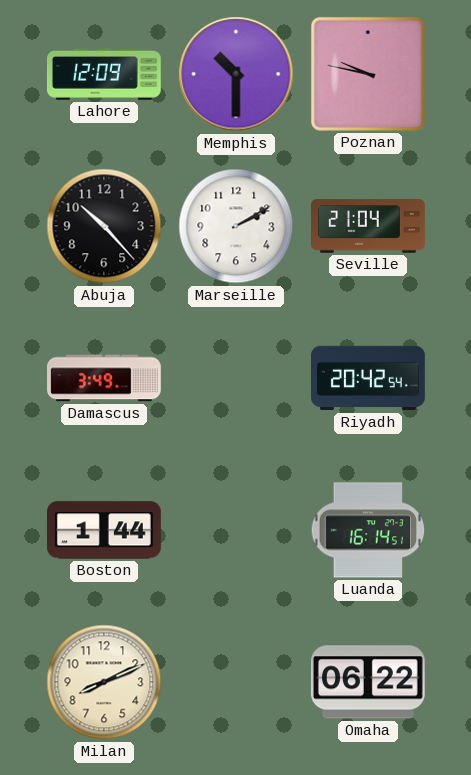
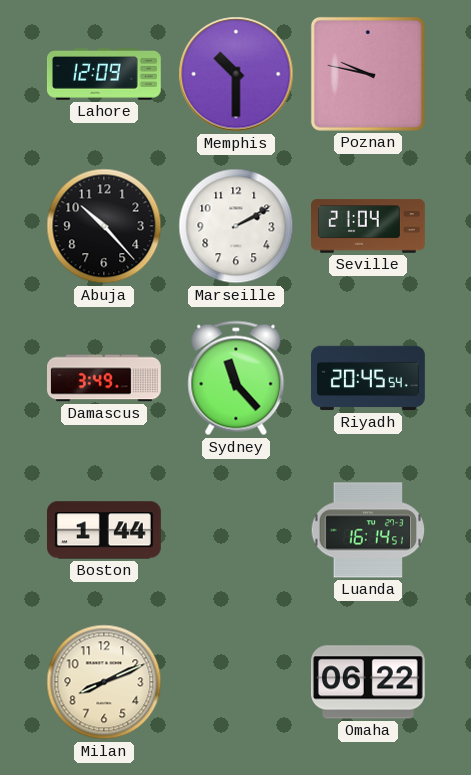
Sydney: none -> 11:23 (236, 378)
Riyadh: 20:42 -> 20:45 (369, 378)
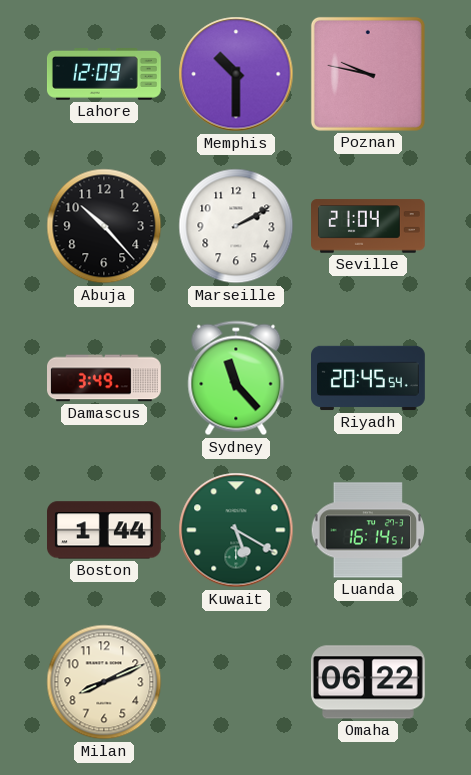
Kuwait: none -> 5:20 (236, 530)
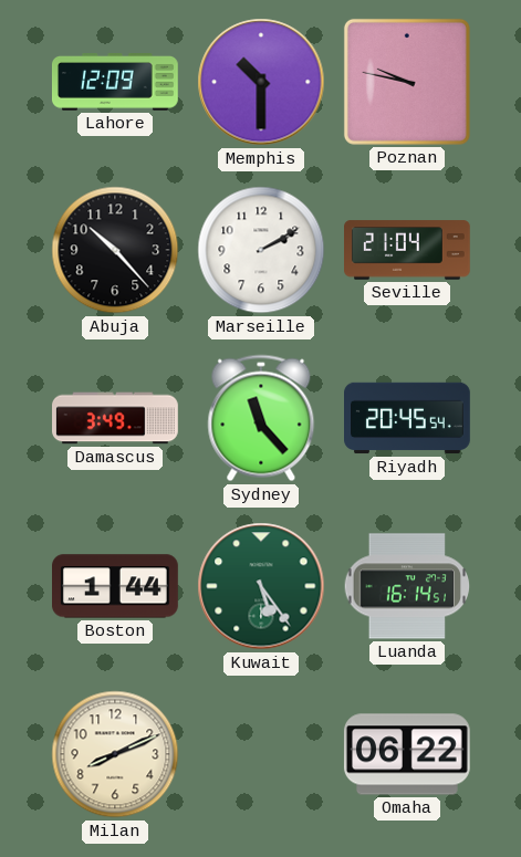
Kuwait: 5:20 -> 5:24 (261, 586)
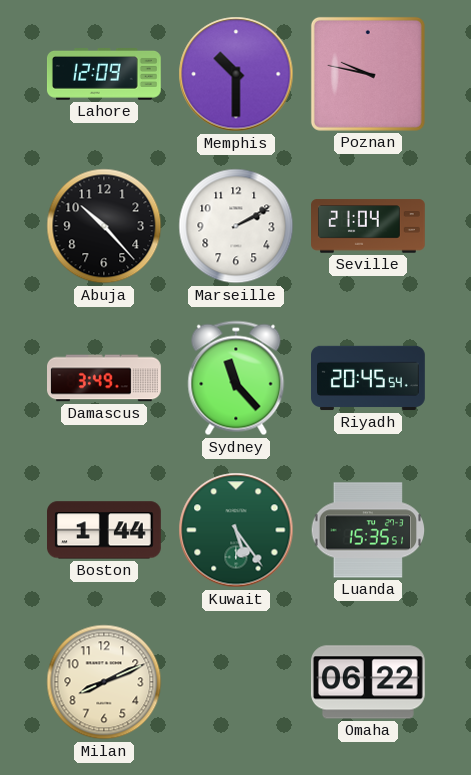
Luanda: 16:14 -> 15:35 (368, 530)
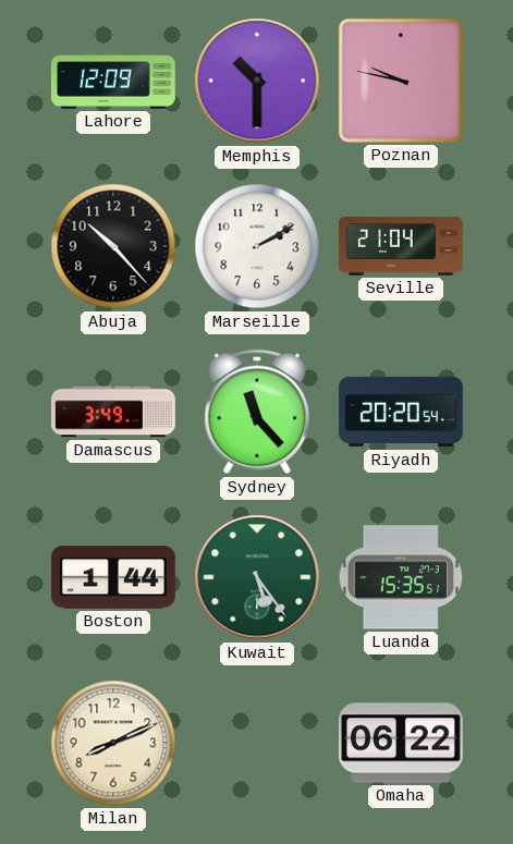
Riyadh: 20:45 -> 20:20 (402, 412)
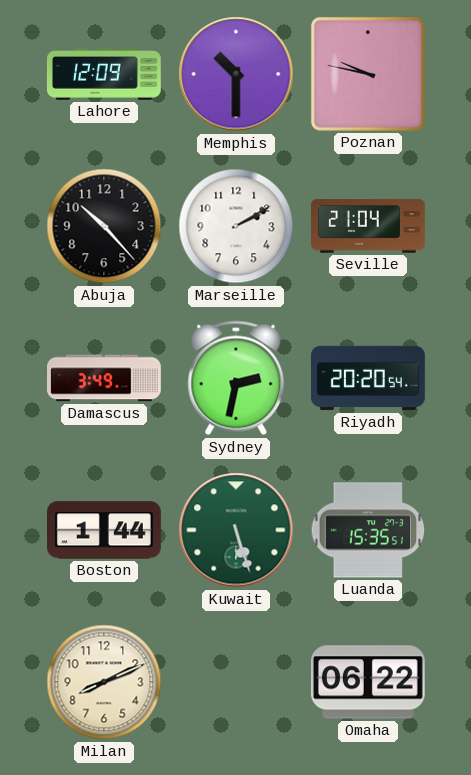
Sydney: 11:23 -> 2:32 (236, 378)
Kuwait: 5:24 -> 5:27 (236, 530)
